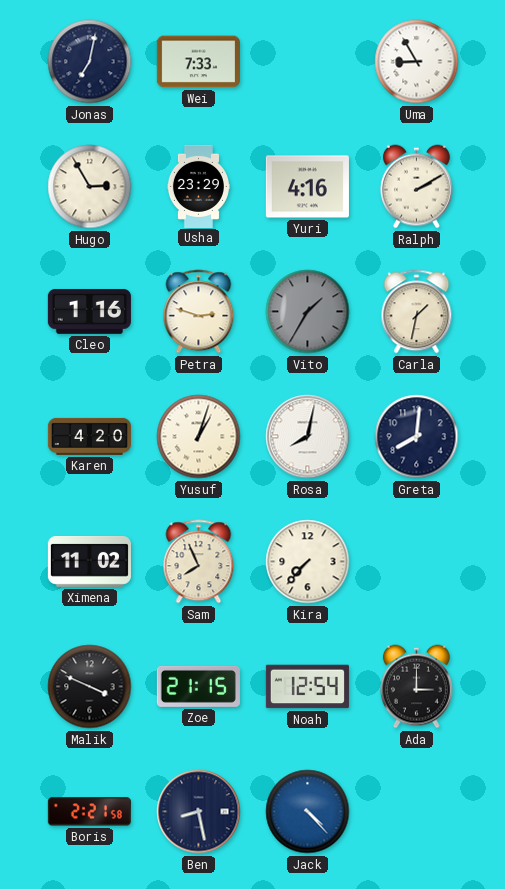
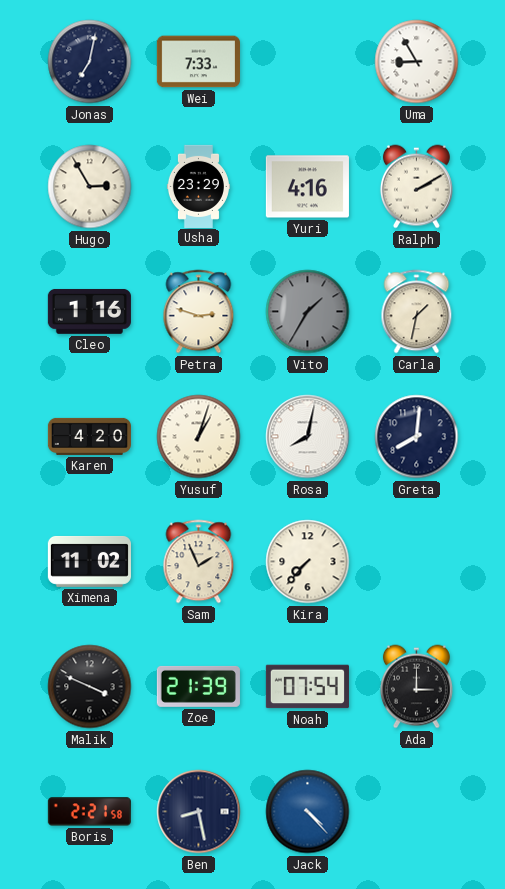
Sam: 7:56 -> 1:56 (199, 562)
Zoe: 21:15 -> 21:39 (198, 686)
Noah: 12:54 -> 07:54 (307, 687)
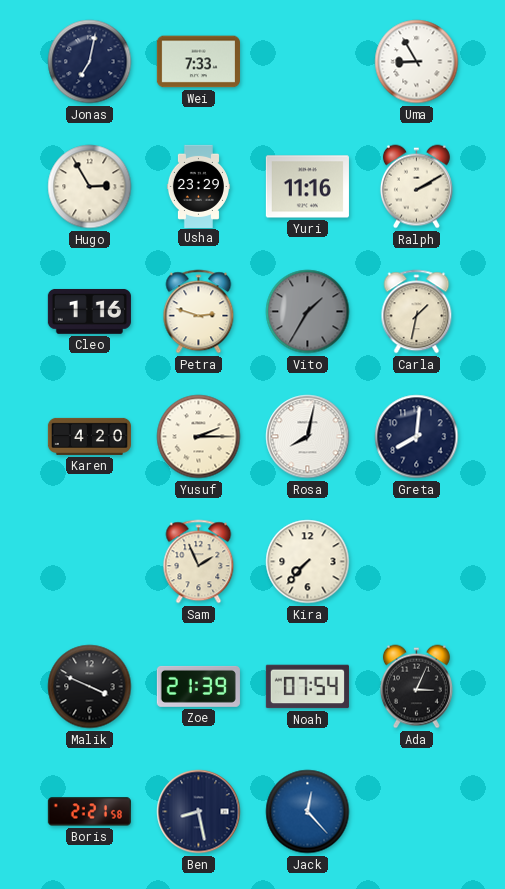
Yuri: 4:16 -> 11:16 (307, 187)
Yusuf: 1:03 -> 2:15 (199, 437)
Ximena: 11:02 -> none (89, 561)
Ada: 3:00 -> 3:04 (416, 687)
Jack: 4:23 -> 12:23 (308, 812)
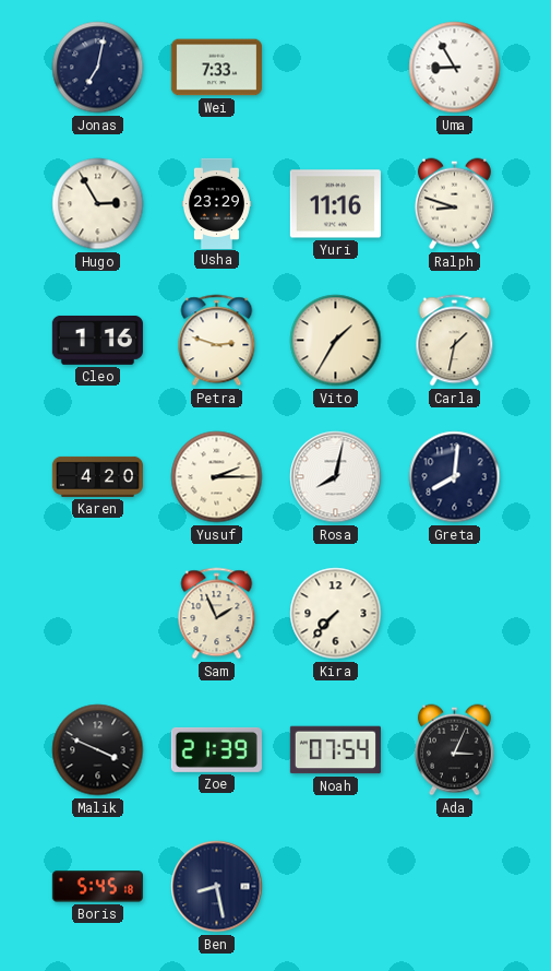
Ralph: 2:10 -> 8:48 (454, 204)
Vito dial: grey -> cream (336, 341)
Boris: 2:21 -> 5:45 (97, 887)
Jack: 12:23 -> none (308, 812)
